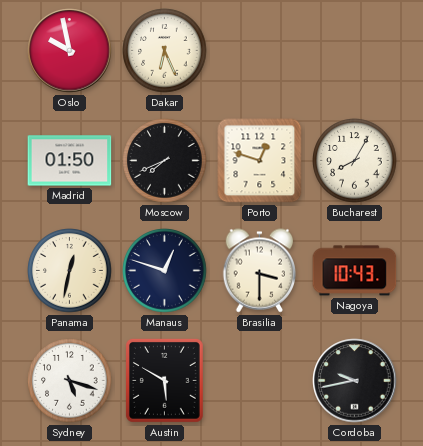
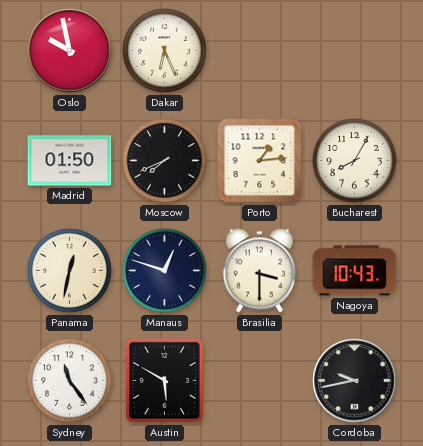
Porto: 12:48 -> 1:14 (260, 161)
Sydney: 5:18 -> 11:24 (70, 381)
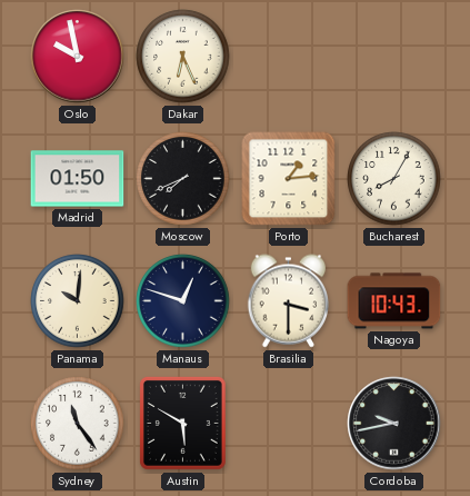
Panama: 12:32 -> 10:01 (78, 301)
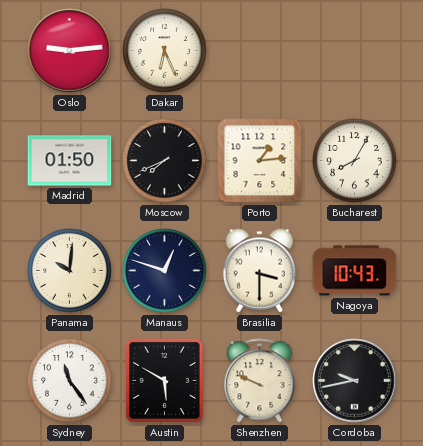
Oslo: 9:58 -> 9:14 (70, 51)
Shenzhen: none -> 9:49 (260, 381)
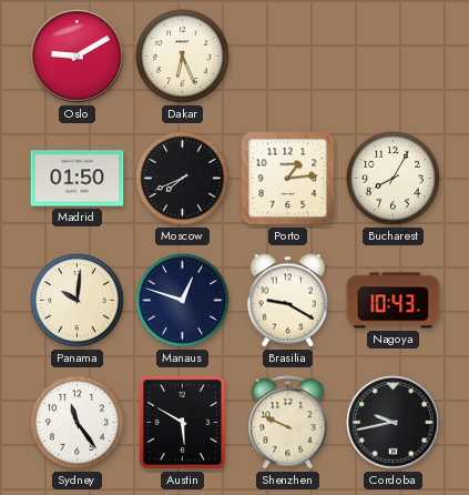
Oslo: 9:14 -> 9:10 (78, 57)
Brasilia: 3:30 -> 9:20 (288, 301)
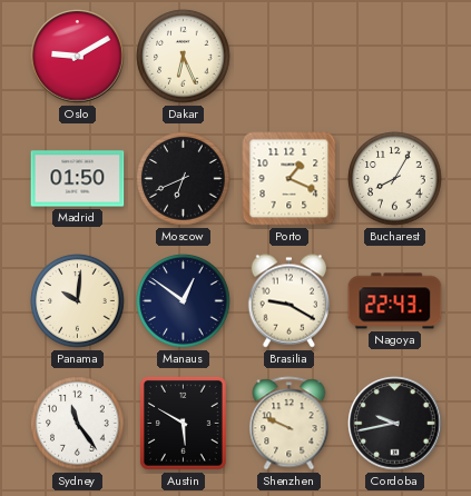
Moscow: 7:41 -> 6:41 (184, 179)
Porto: 1:14 -> 1:19 (290, 179)
Manaus: 12:48 -> 12:51 (184, 301)
Nagoya: 10:43 -> 22:43 (395, 301)
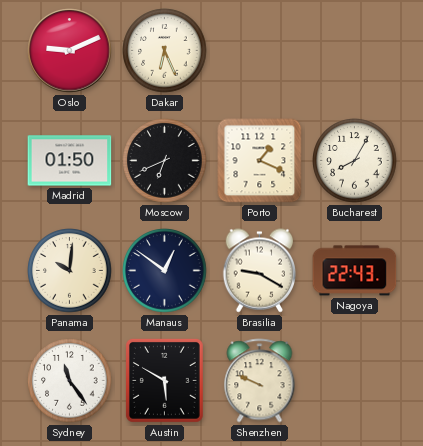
Oslo: 9:10 -> 9:11 (70, 51)
Cordoba: 9:43 -> none (395, 424)
